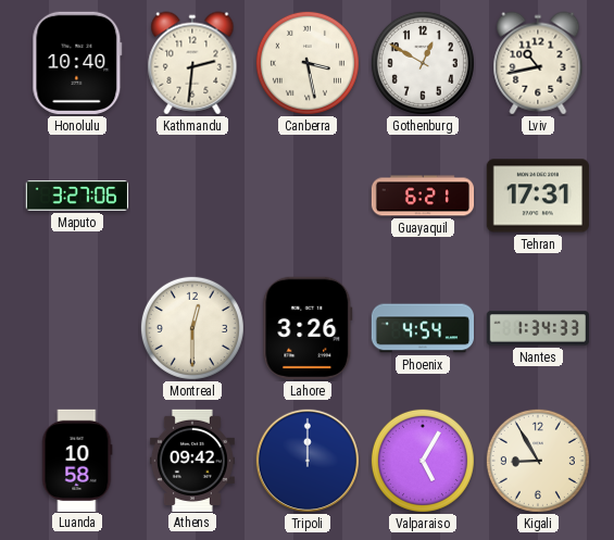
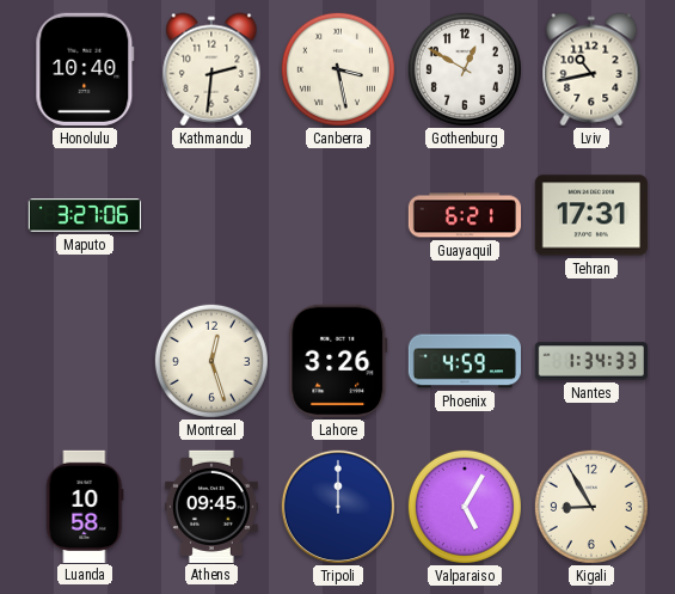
Montreal: 12:30 -> 12:27 (211, 361)
Phoenix: 4:54 -> 4:59 (464, 361)
Athens: 09:42 -> 09:45 (211, 506)
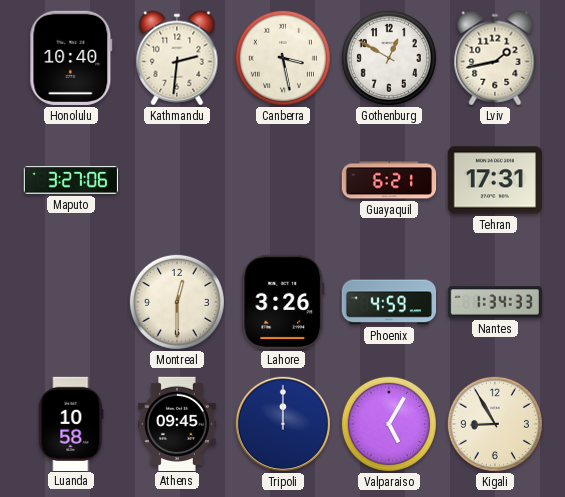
Lviv: 10:43 -> 1:43 (495, 58)
Montreal: 12:27 -> 12:30 (177, 302)
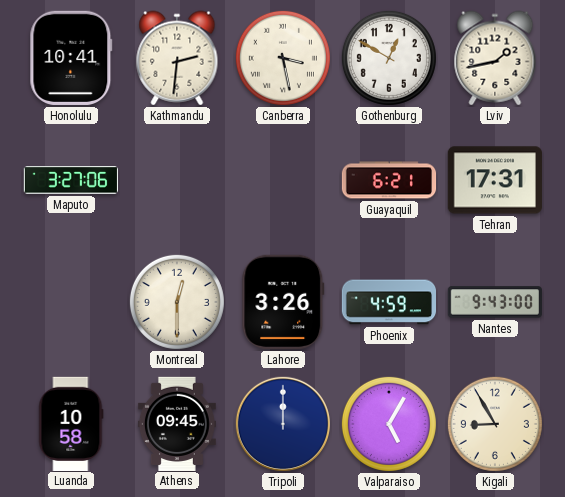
Honolulu: 10:40 -> 10:41 (71, 58)
Nantes: 1:34 -> 9:43 (494, 302)
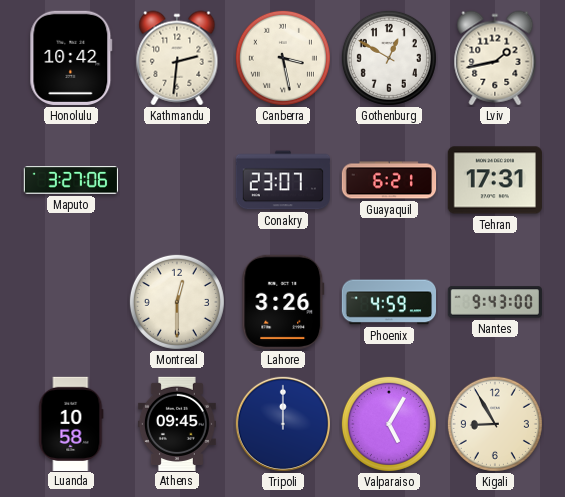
Honolulu: 10:41 -> 10:42 (71, 58)
Conakry: none -> 23:07 (282, 180)
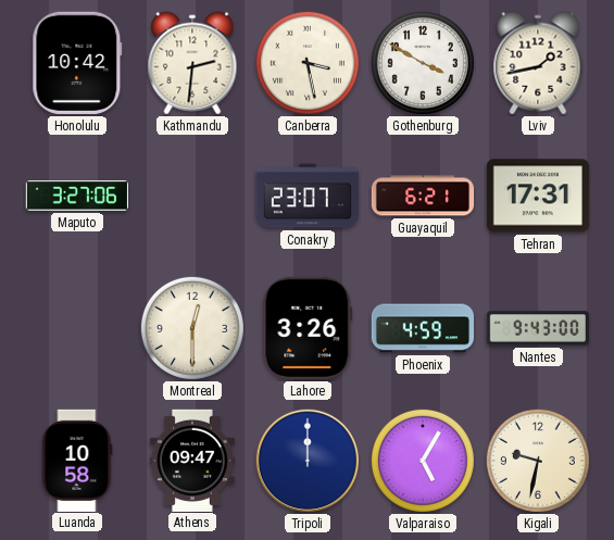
Gothenburg: 12:50 -> 3:50 (423, 63)
Athens: 09:45 -> 09:47 (192, 460)
Kigali: 8:55 -> 9:32 (538, 461)
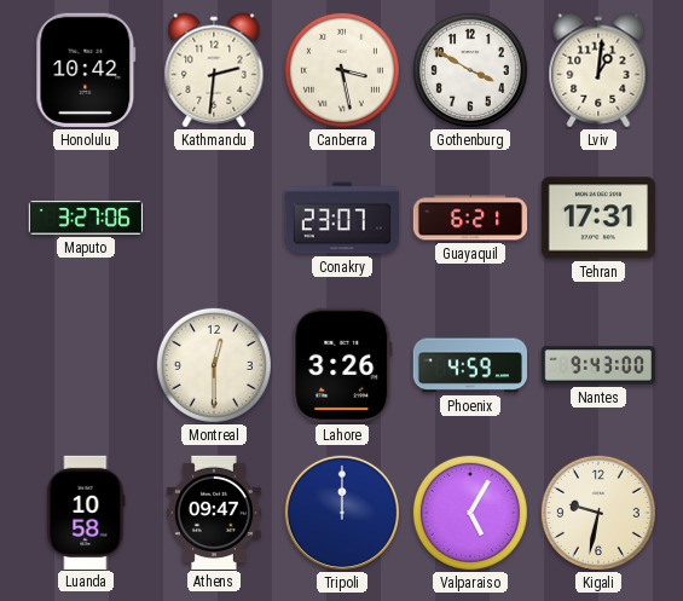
Lviv: 1:43 -> 1:01 (598, 70)
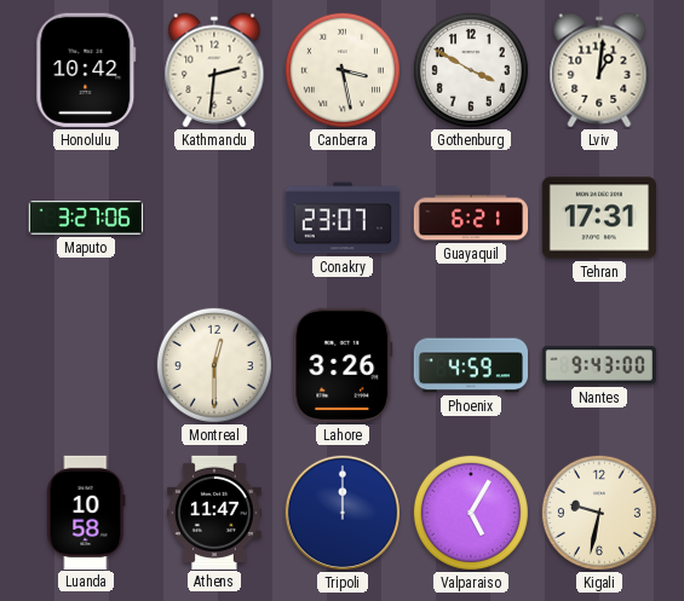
Athens: 09:47 -> 11:47 (214, 512)
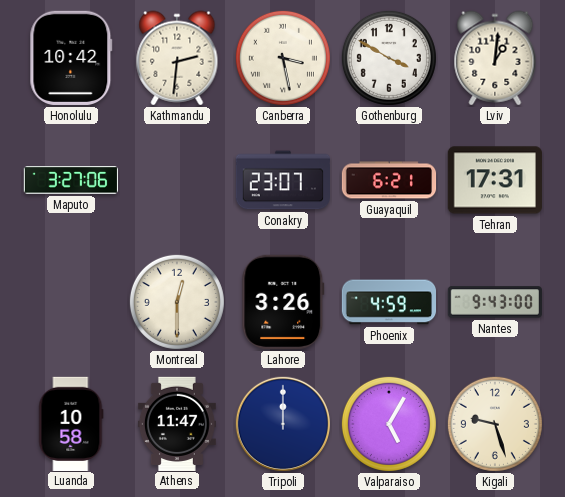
Kigali: 9:32 -> 9:27 (495, 424)
